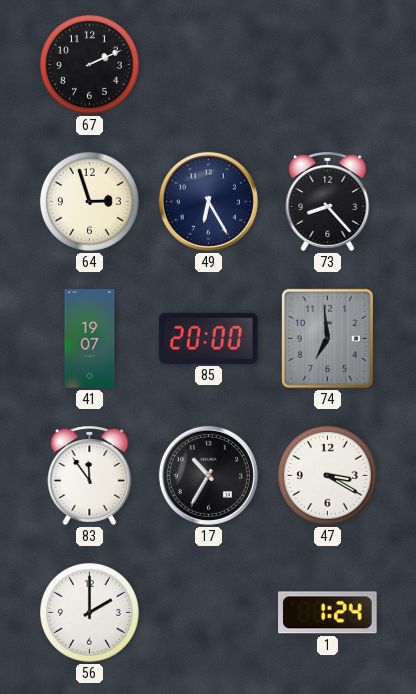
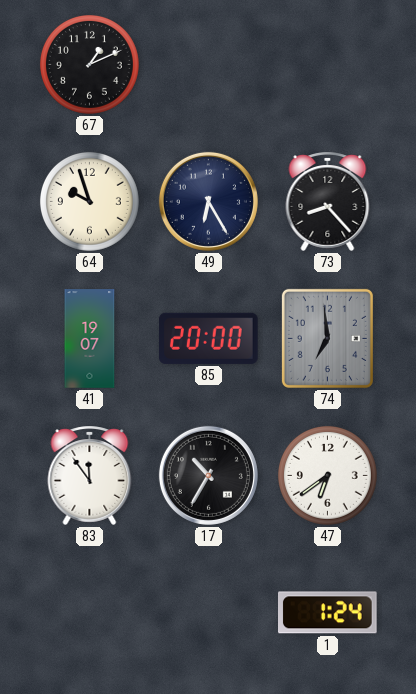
67: 2:11 -> 1:11 (89, 64)
64: 2:57 -> 9:57 (89, 201)
47: 3:20 -> 6:39 (327, 475)
56: 2:00 -> none (89, 612)
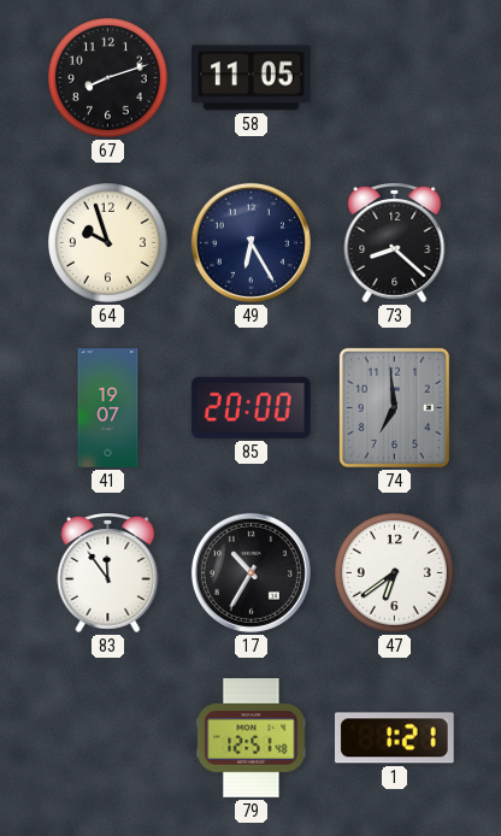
67: 1:11 -> 8:12 (107, 77)
58: none -> 11:05 (252, 78)
73: 8:23 -> 8:22 (395, 242)
79: none -> 12:51 (252, 738)
1: 1:24 -> 1:21 (395, 738)
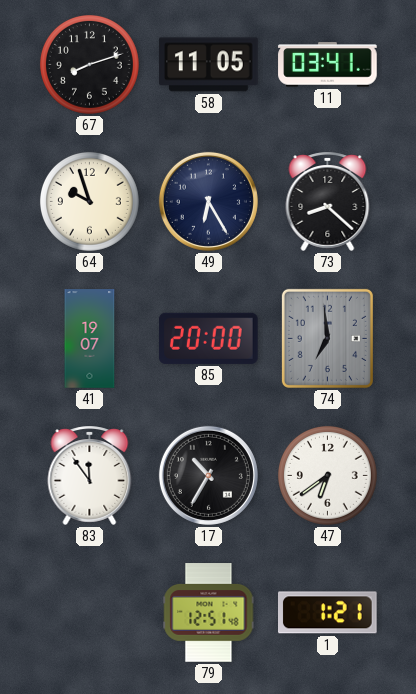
11: none -> 03:41 (328, 65)
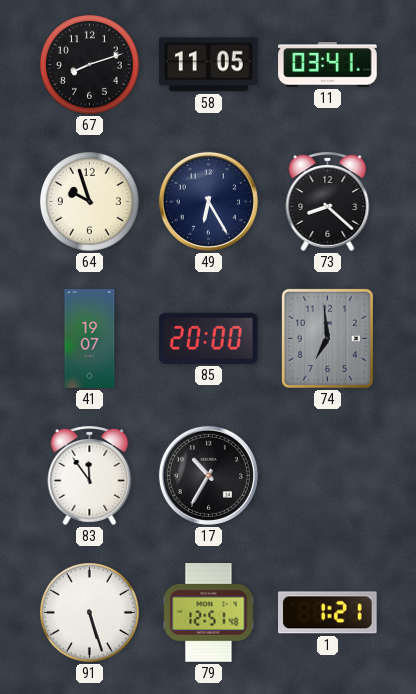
47: 6:39 -> none (327, 475)
91: none -> 5:27 (89, 612)
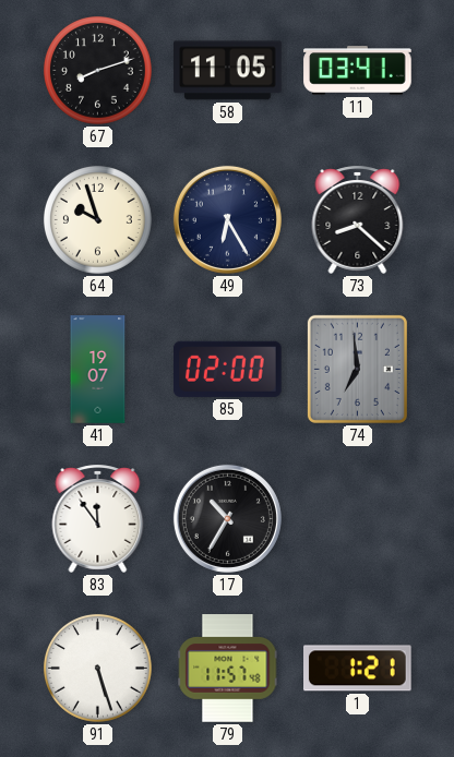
85: 20:00 -> 02:00 (228, 369)
79: 12:51 -> 11:57 (228, 669)
